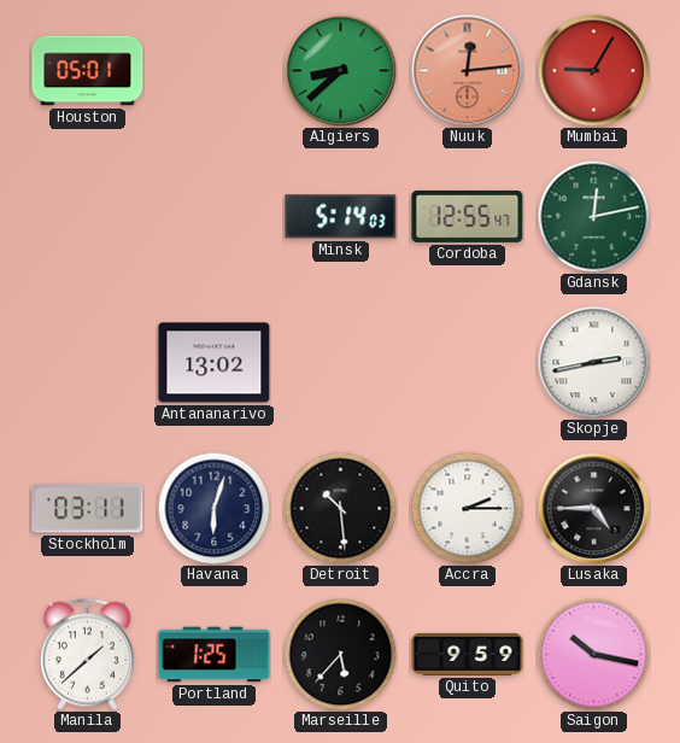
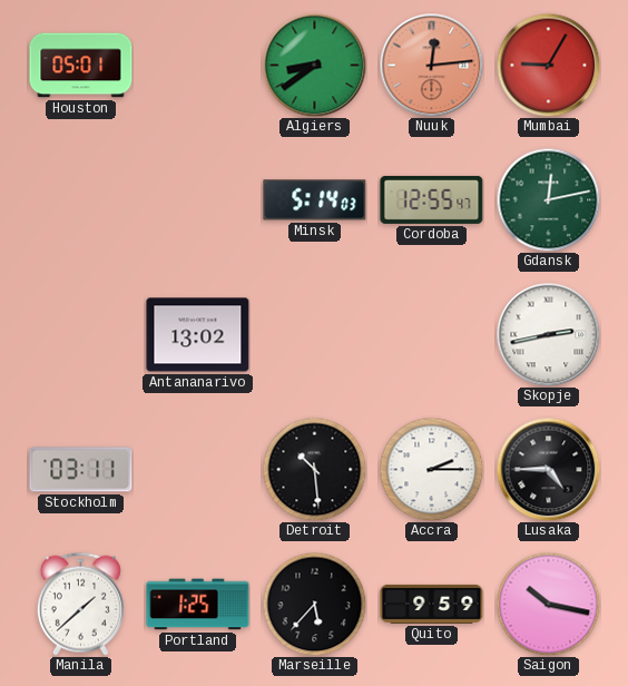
Algiers: 8:38 -> 8:39 (314, 65)
Havana: 6:03 -> none (213, 508)
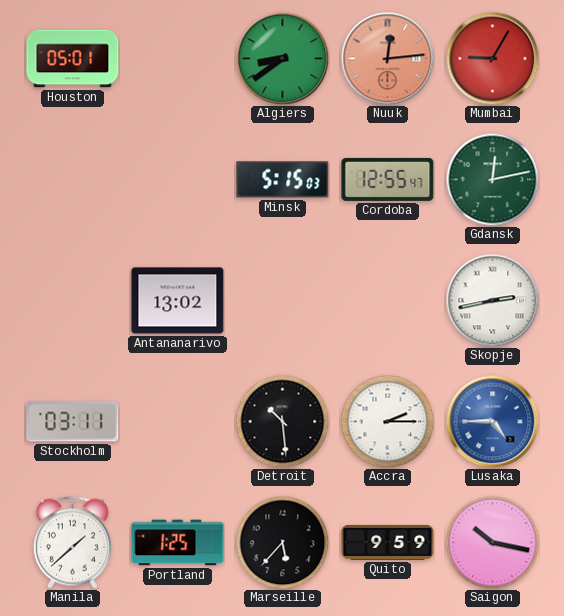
Minsk: 5:14 -> 5:15 (283, 180)
Lusaka dial: black -> blue (492, 421)
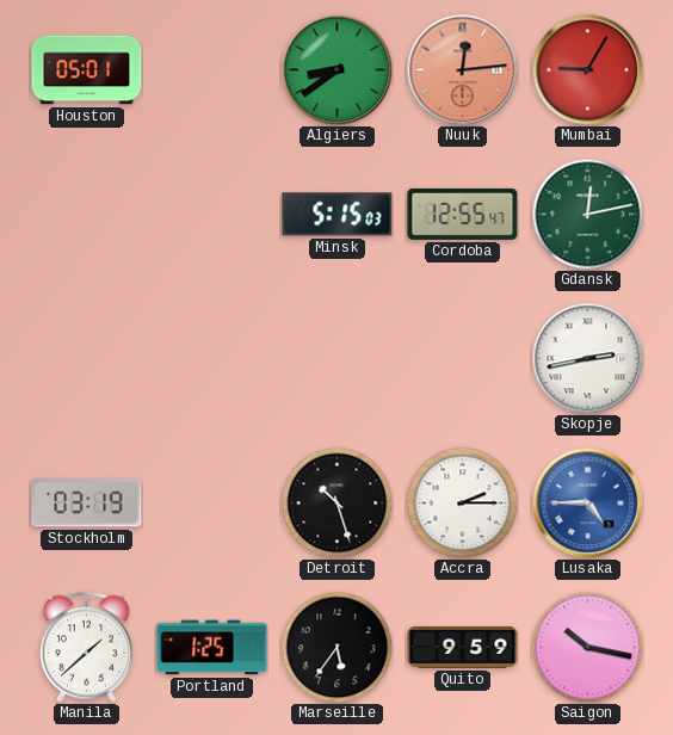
Antananarivo: 13:02 -> none (178, 301)
Stockholm: 03:11 -> 03:19 (87, 504)
Detroit: 10:29 -> 10:27 (336, 502)
Marseille: 5:37 -> 5:36 (336, 647)
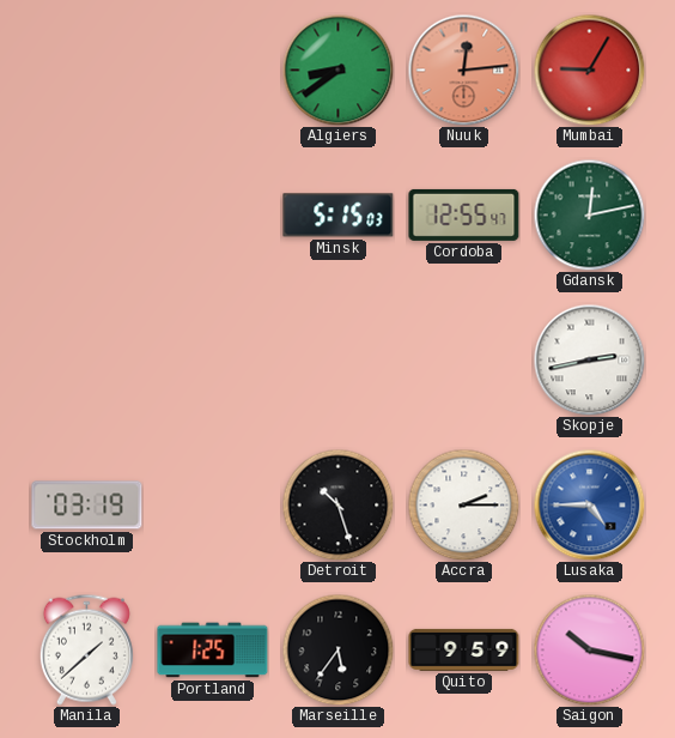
Houston: 05:01 -> none (87, 70)
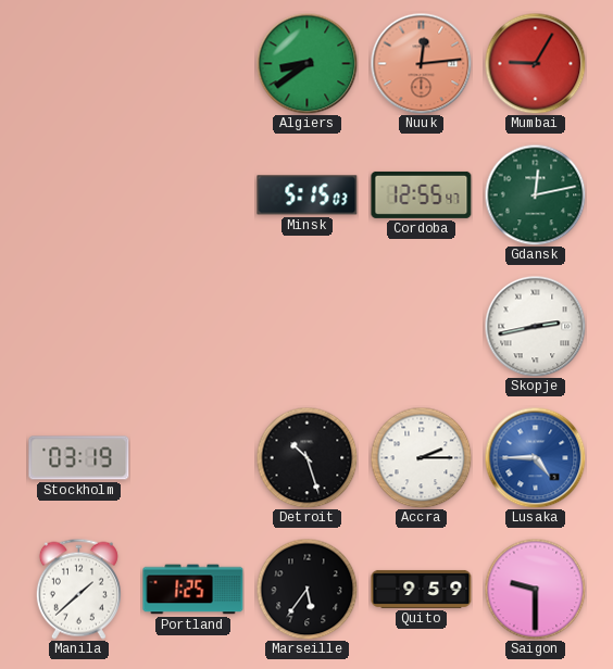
Saigon: 10:17 -> 9:30 (535, 589)
